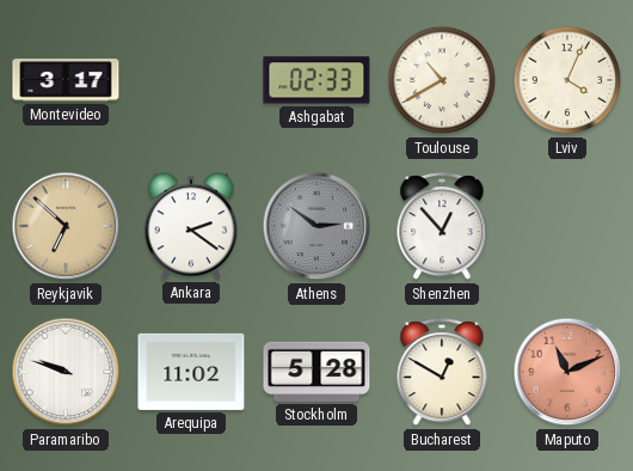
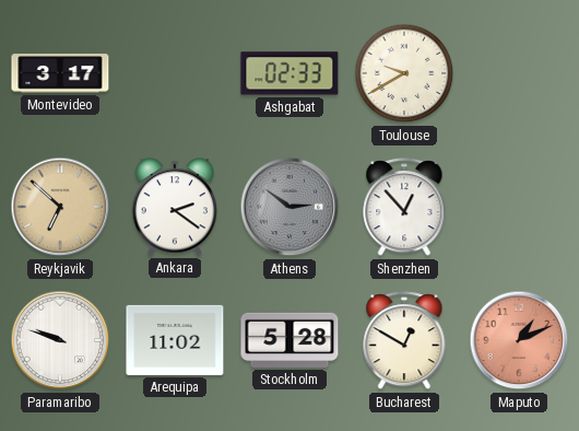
Toulouse: 10:40 -> 9:40 (404, 73)
Lviv: 4:04 -> none (567, 80)
Maputo: 11:11 -> 1:11 (519, 340)
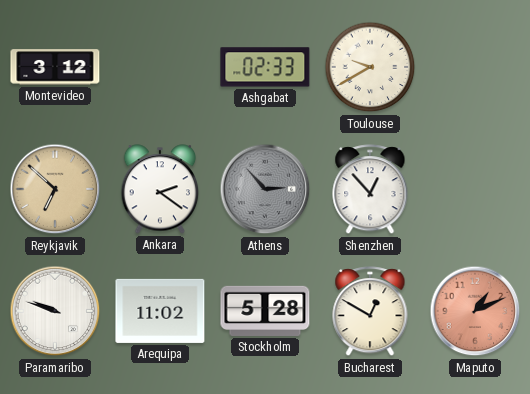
Montevideo: 3:17 -> 3:12 (55, 67)
Athens: 2:51 -> 2:53 (265, 189)
